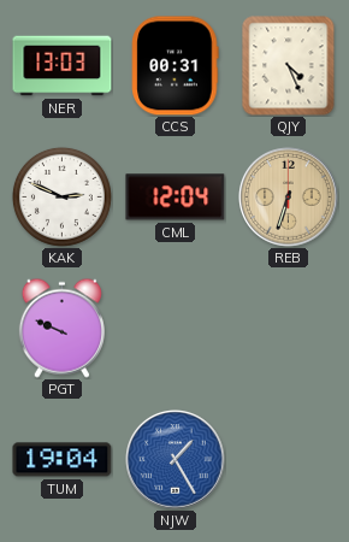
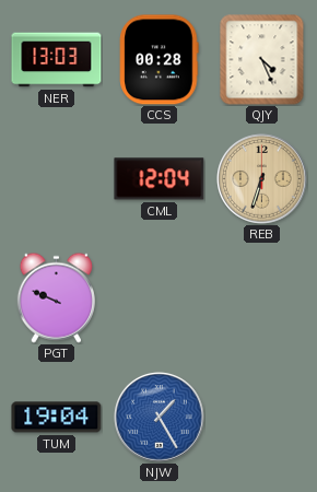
CCS: 00:31 -> 00:28 (160, 60)
KAK: 2:49 -> none (61, 196)
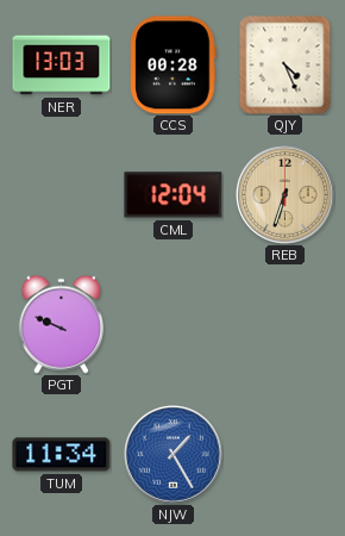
TUM: 19:04 -> 11:34 (62, 455)
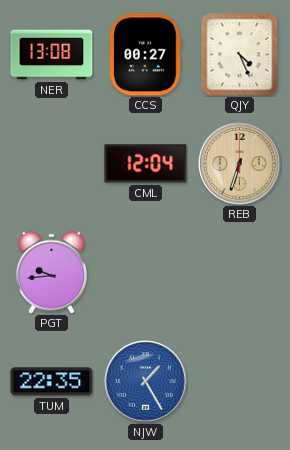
NER: 13:03 -> 13:08 (52, 55)
CCS: 00:28 -> 00:27 (146, 55)
PGT: 9:49 -> 9:44 (51, 272)
TUM: 11:34 -> 22:35 (52, 382)
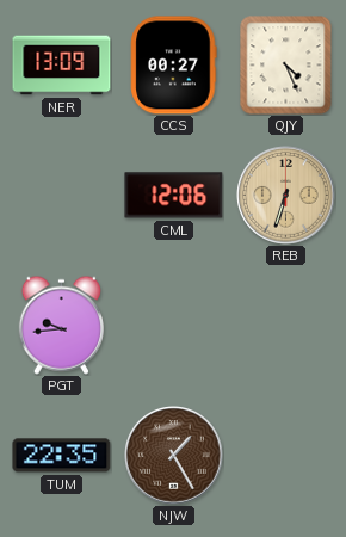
NER: 13:08 -> 13:09 (62, 66)
CML: 12:04 -> 12:06 (174, 196)
NJW dial: blue -> brown (174, 456)
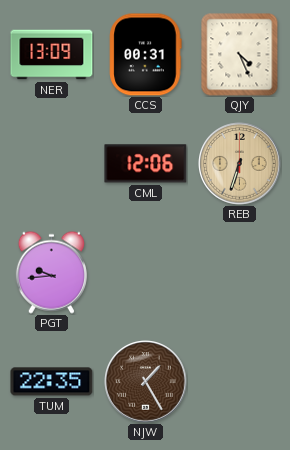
CCS: 00:27 -> 00:31 (146, 55)
